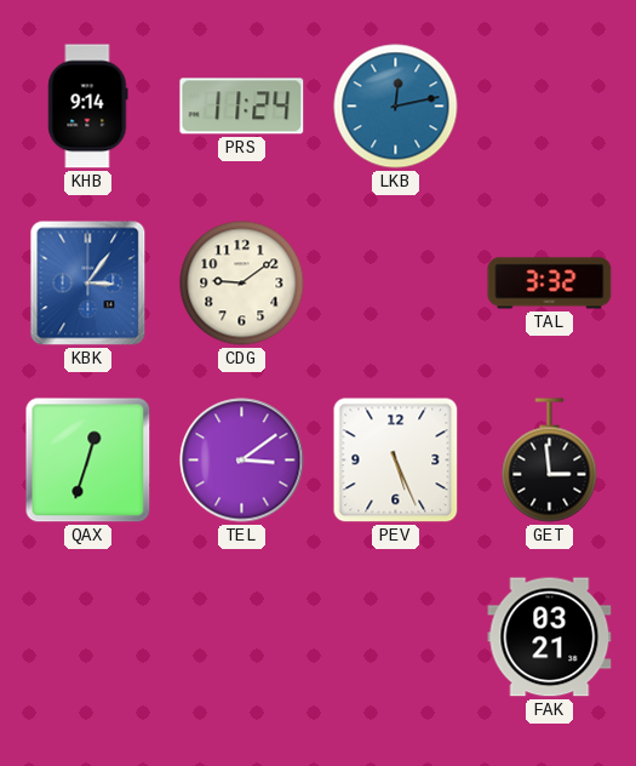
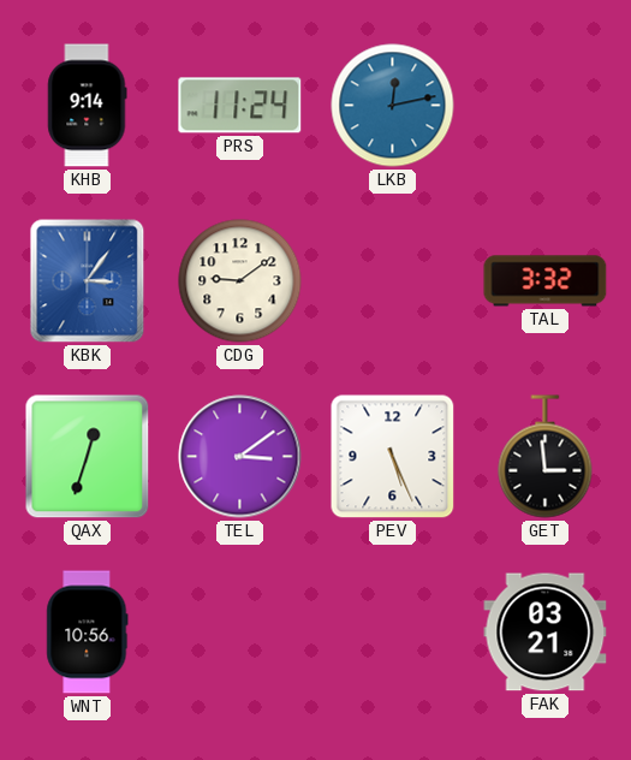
WNT: none -> 10:56 (88, 633)
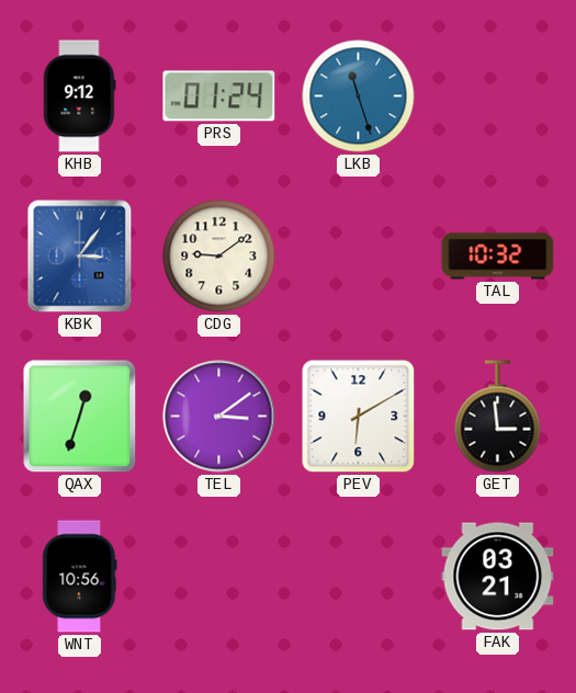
KHB: 9:14 -> 9:12 (80, 96)
PRS: 11:24 -> 01:24 (219, 96)
LKB: 12:13 -> 11:27 (359, 96)
TAL: 3:32 -> 10:32 (498, 257)
PEV: 5:26 -> 6:10 (359, 417)
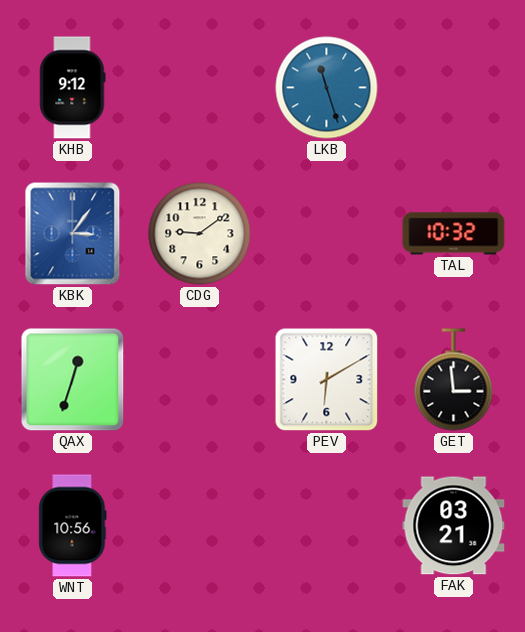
PRS: 01:24 -> none (219, 96)
TEL: 3:09 -> none (219, 417)
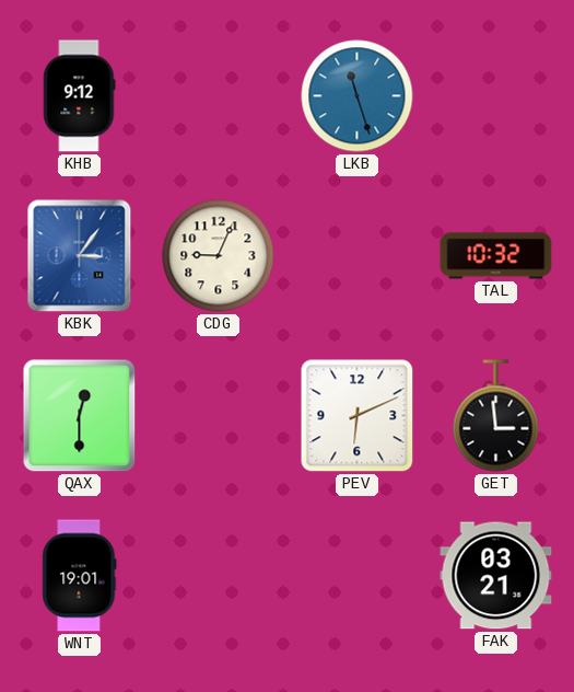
CDG: 9:09 -> 9:04 (219, 256)
QAX: 12:33 -> 12:30 (80, 416)
PEV: 6:10 -> 6:11 (358, 416)
WNT: 10:56 -> 19:01 (80, 576)
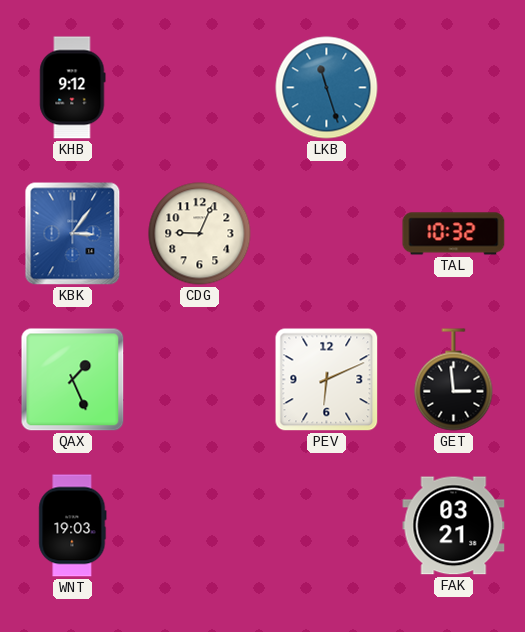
QAX: 12:30 -> 1:26 (73, 380)
WNT: 19:01 -> 19:03 (73, 526)
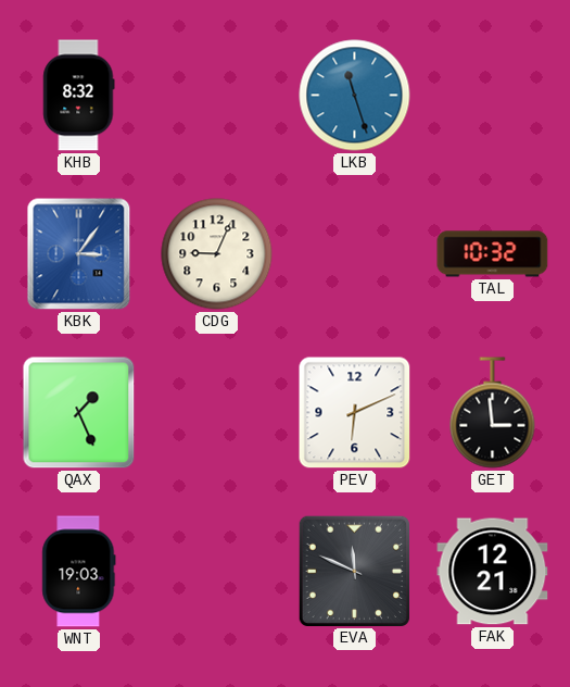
KHB: 9:12 -> 8:32 (79, 96)
EVA: none -> 11:49 (354, 571)
FAK: 03:21 -> 12:21 (493, 572)
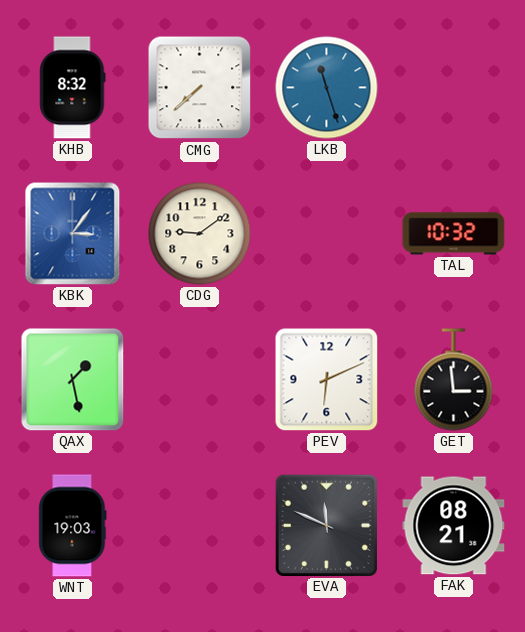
CMG: none -> 7:38 (200, 88)
CDG: 9:04 -> 9:09 (200, 234)
QAX: 1:26 -> 1:28 (73, 380)
FAK: 12:21 -> 08:21 (454, 526)
